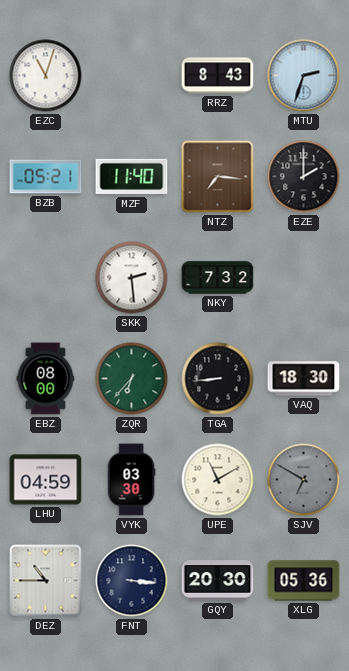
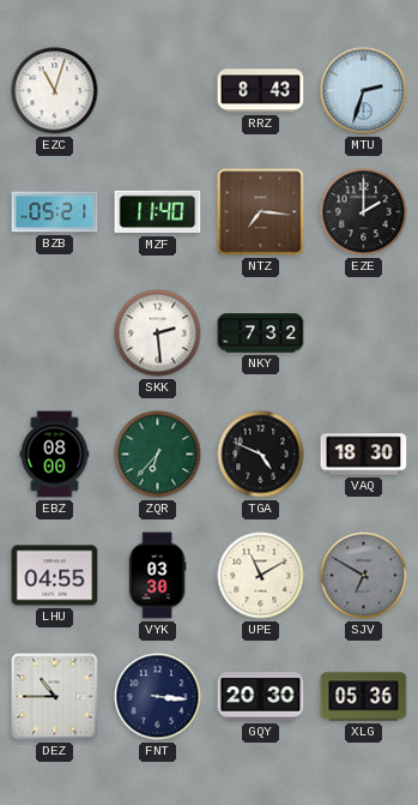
TGA: 8:44 -> 4:49 (261, 455)
LHU: 04:59 -> 04:55 (55, 576)
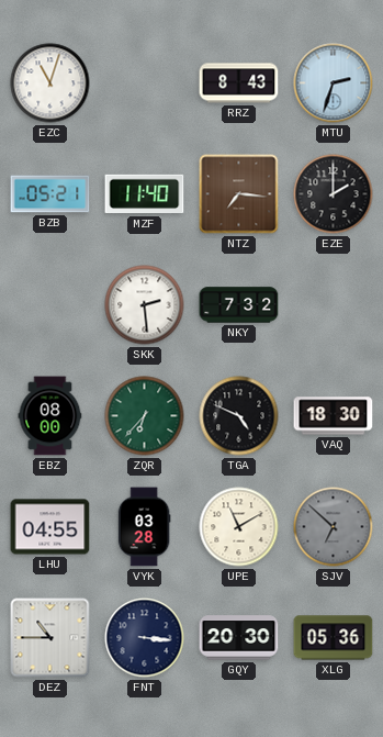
VYK: 03:30 -> 03:28 (144, 527)
SJV: 6:50 -> 6:52 (334, 527)
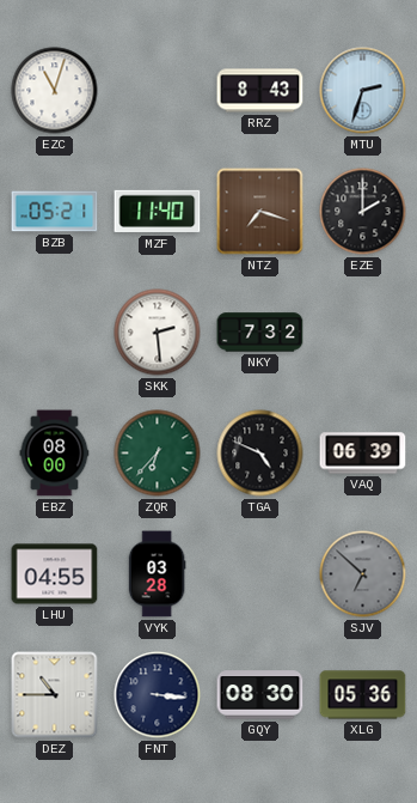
NTZ: 7:16 -> 7:18 (260, 212)
VAQ: 18:30 -> 06:39 (363, 454)
UPE: 11:10 -> none (239, 527)
GQY: 20:30 -> 08:30 (260, 695)
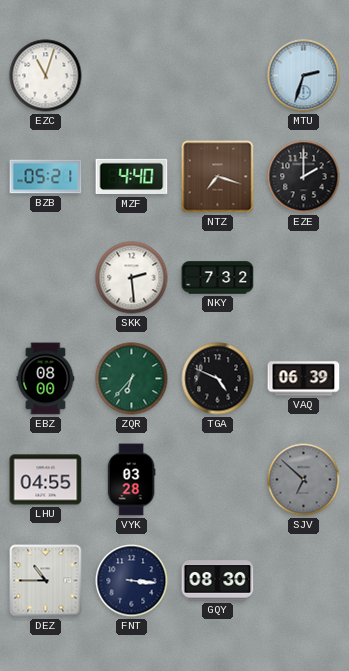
RRZ: 8:43 -> none (260, 91)
MZF: 11:40 -> 4:40 (132, 177)
XLG: 05:36 -> none (363, 695)
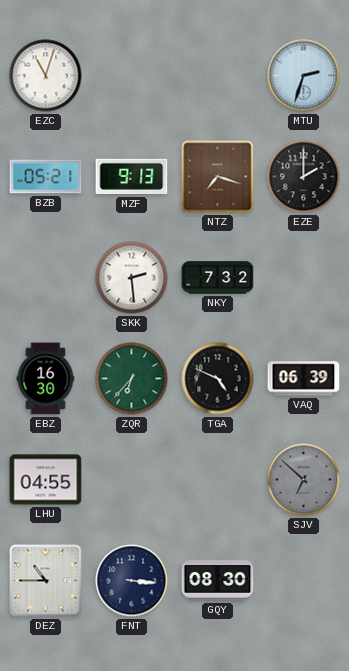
MZF: 4:40 -> 9:13 (132, 177)
EBZ: 08:00 -> 16:30 (46, 379)
VYK: 03:28 -> none (131, 480)
